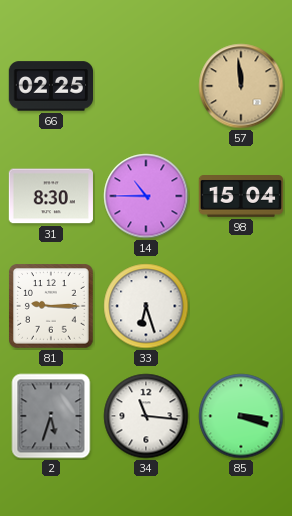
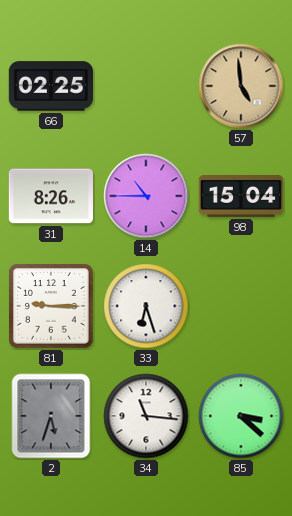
57: 11:59 -> 4:59 (241, 86)
31: 8:30 -> 8:26 (50, 196)
85: 3:18 -> 3:22 (241, 416)
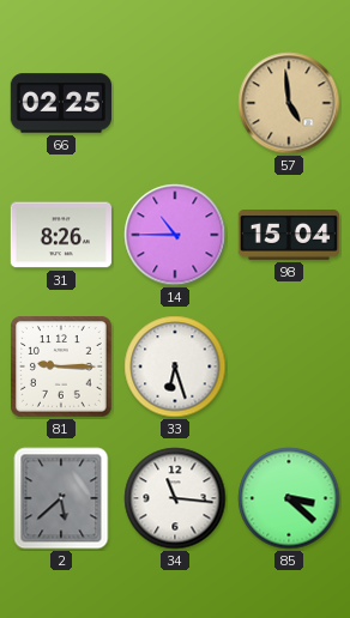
2: 5:33 -> 5:38 (61, 498)
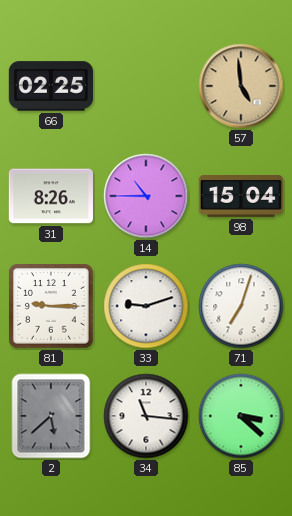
33: 6:27 -> 9:12 (146, 306)
71: none -> 7:03 (241, 306)
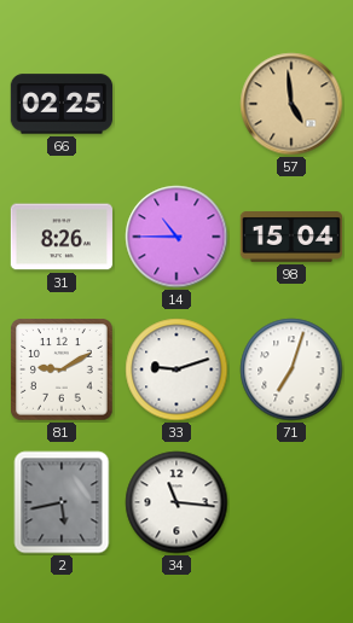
81: 9:15 -> 9:10 (62, 369)
2: 5:38 -> 5:43 (62, 502)
85: 3:22 -> none (241, 416)
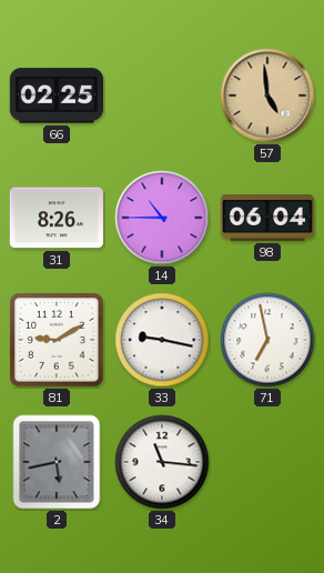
98: 15:04 -> 06:04 (266, 219)
33: 9:12 -> 9:17 (162, 340)
71: 7:03 -> 6:58 (267, 340)
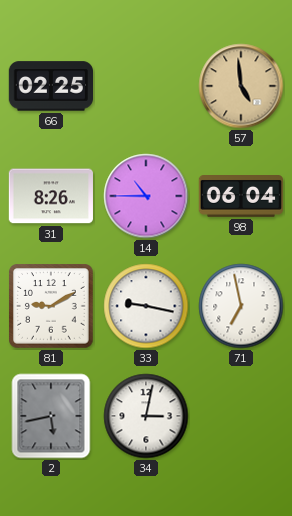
34: 11:16 -> 3:02 (146, 416)
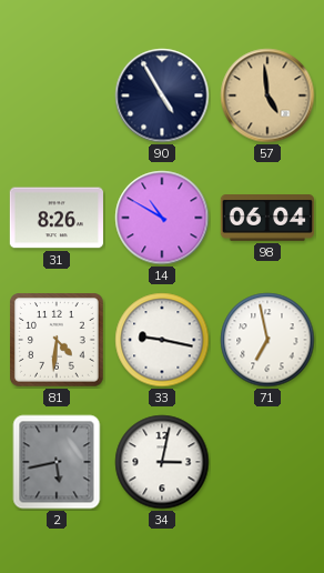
66: 02:25 -> none (50, 86)
90: none -> 4:55 (162, 95)
14: 10:45 -> 10:50 (162, 218)
81: 9:10 -> 4:31 (57, 340)
